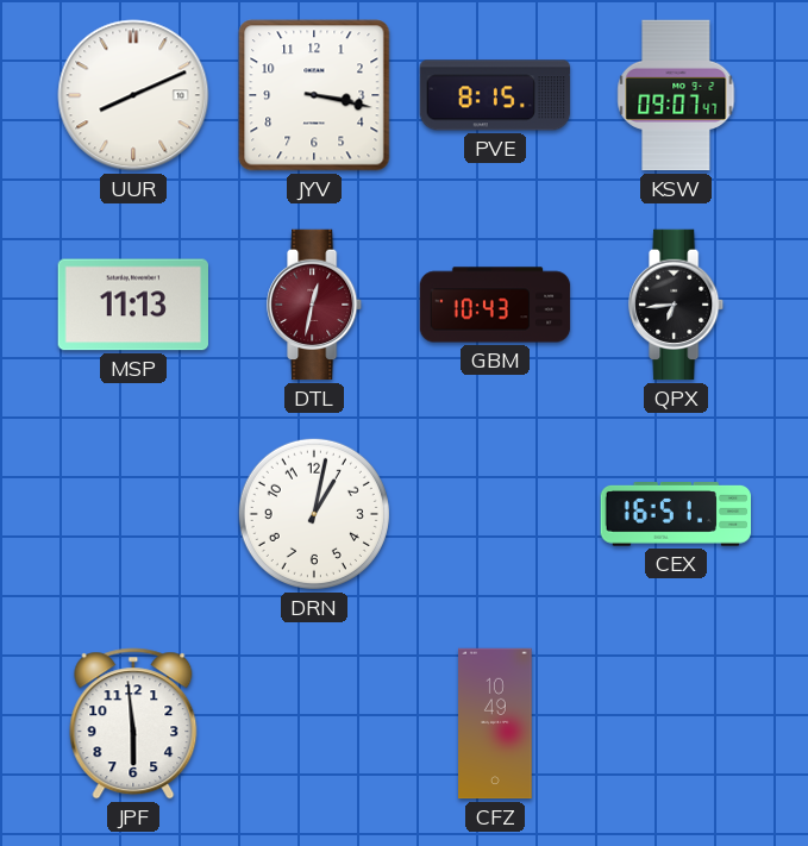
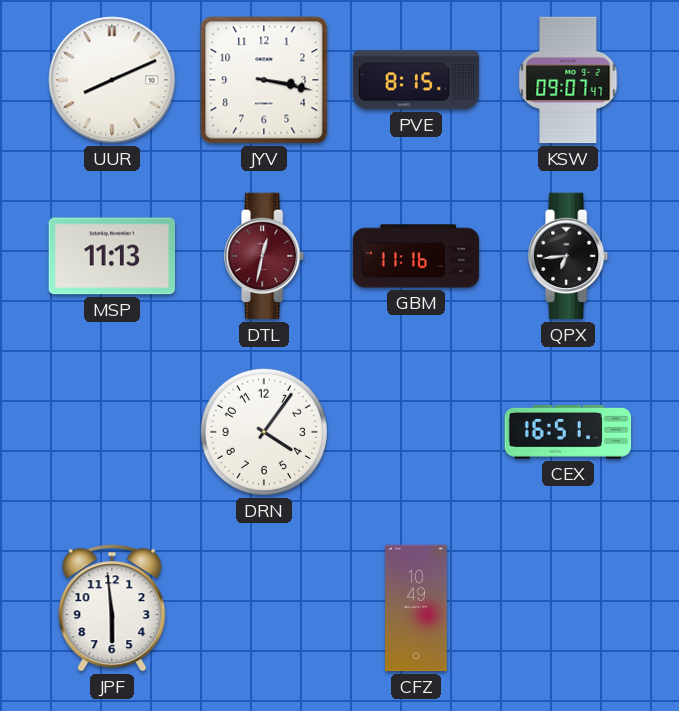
GBM: 10:43 -> 11:16 (416, 256)
DRN: 1:02 -> 4:06 (264, 432)
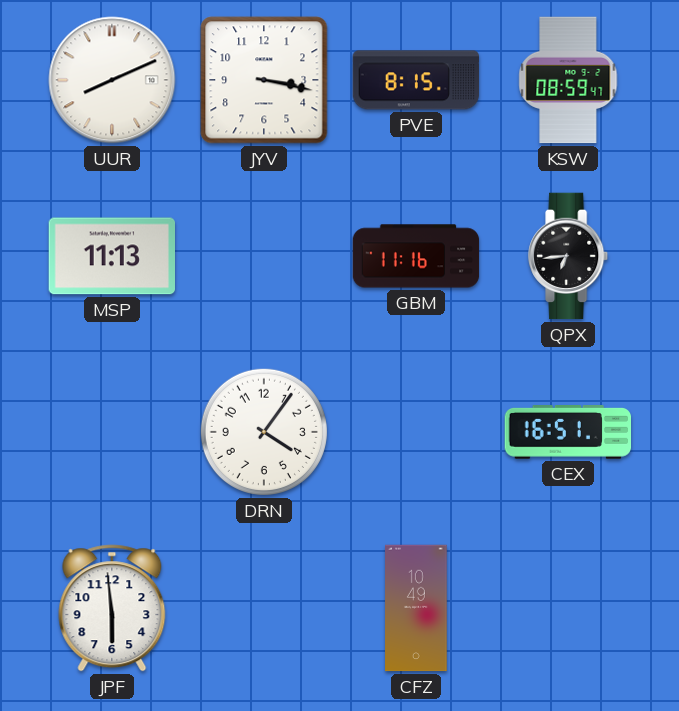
KSW: 09:07 -> 08:59 (568, 80)
DTL: 12:32 -> none (265, 256)
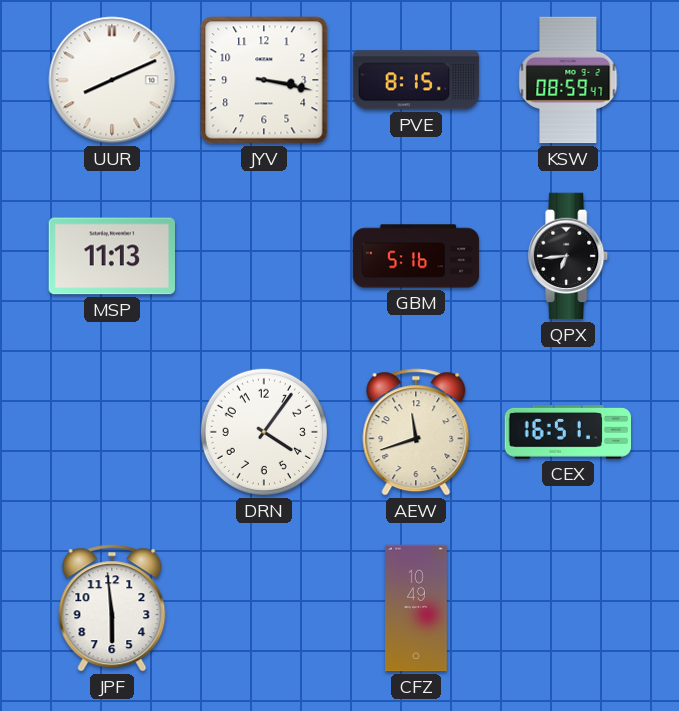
GBM: 11:16 -> 5:16 (416, 256)
AEW: none -> 11:42 (416, 432)
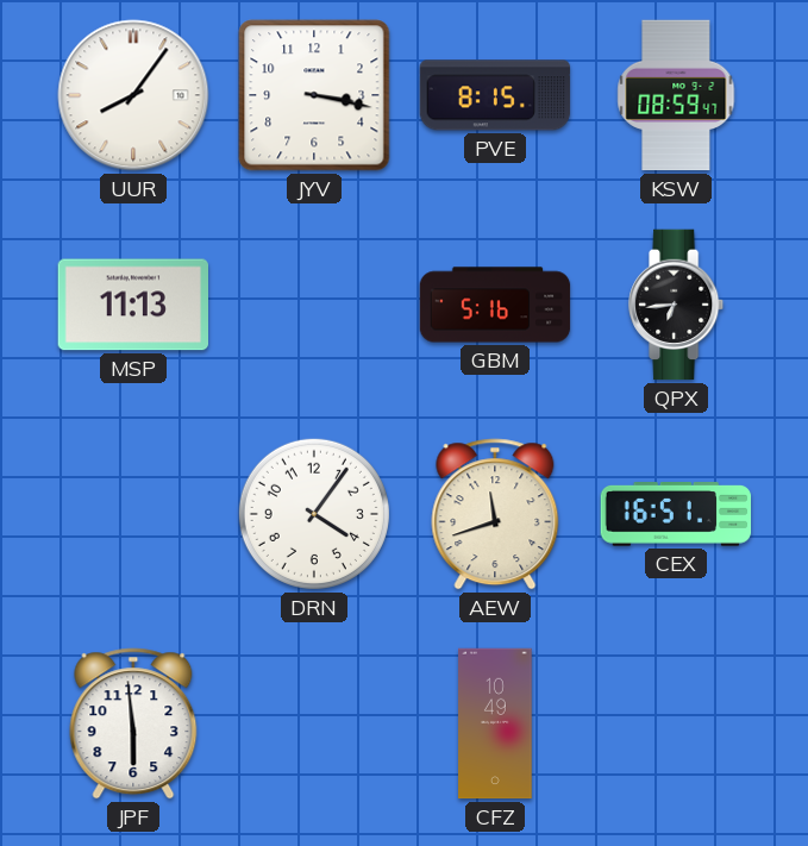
UUR: 8:11 -> 8:06 (133, 95)
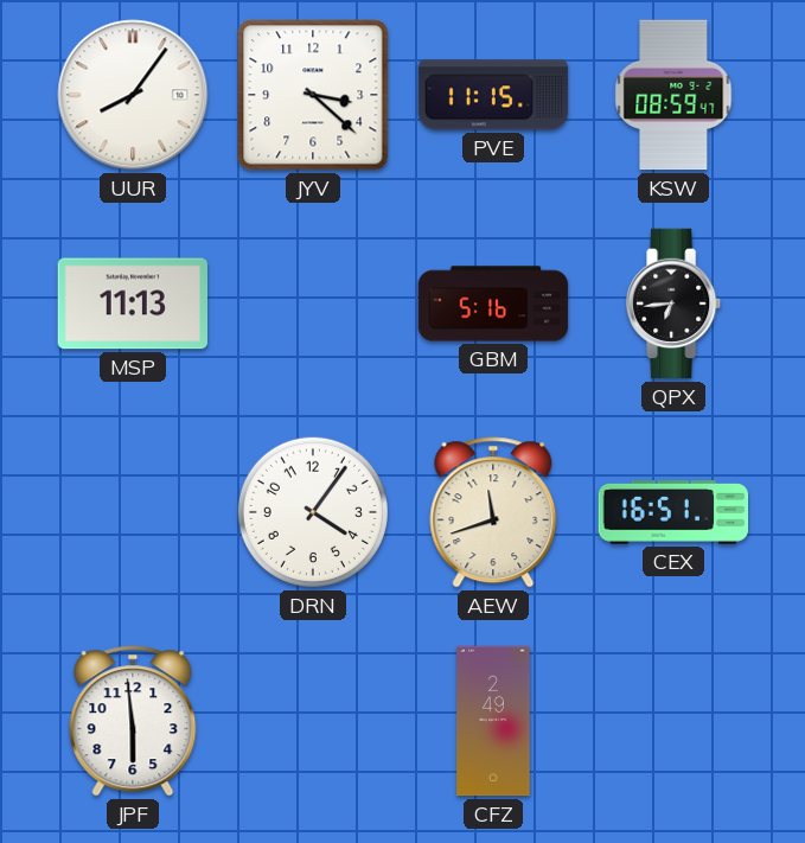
JYV: 3:17 -> 3:22 (313, 95)
PVE: 8:15 -> 11:15 (493, 95)
CFZ: 10:49 -> 2:49 (493, 721)
